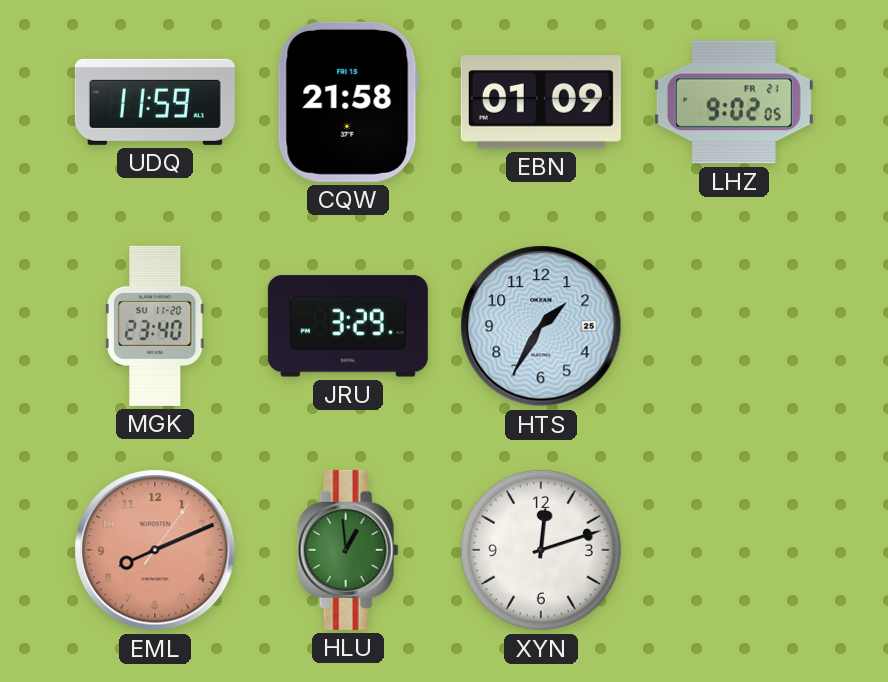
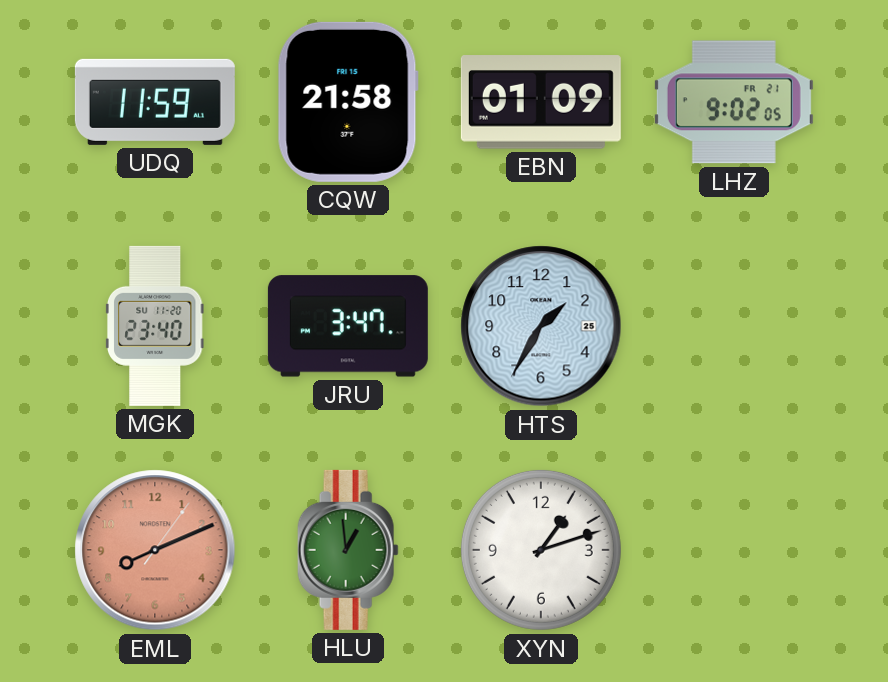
JRU: 3:29 -> 3:47 (348, 326)
XYN: 12:12 -> 1:12 (541, 550)
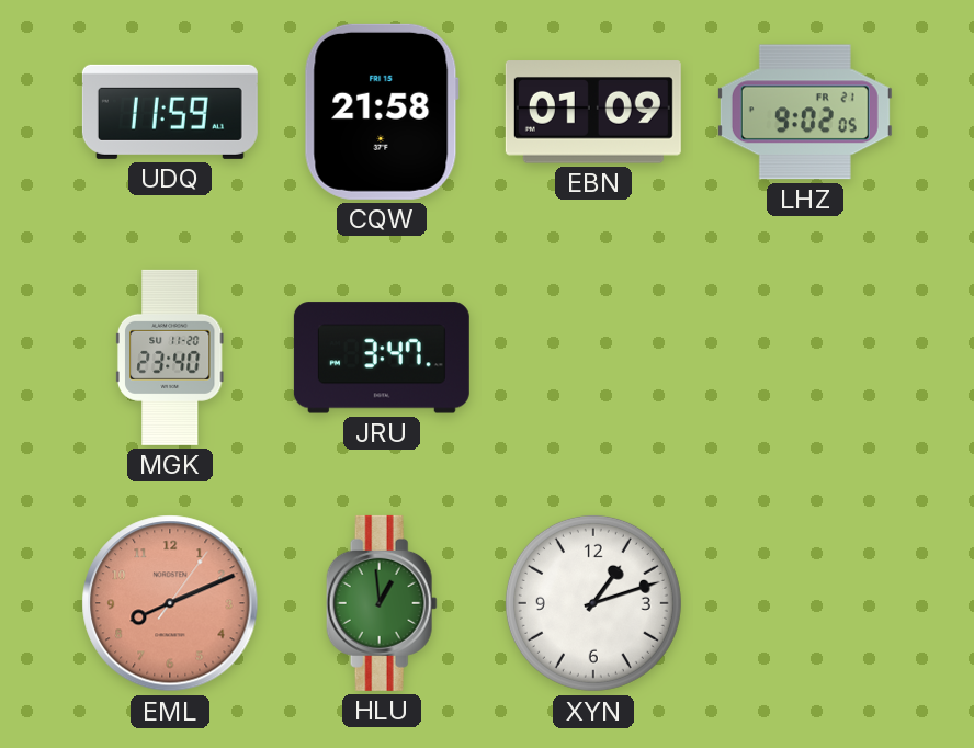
HTS: 1:35 -> none (541, 326)
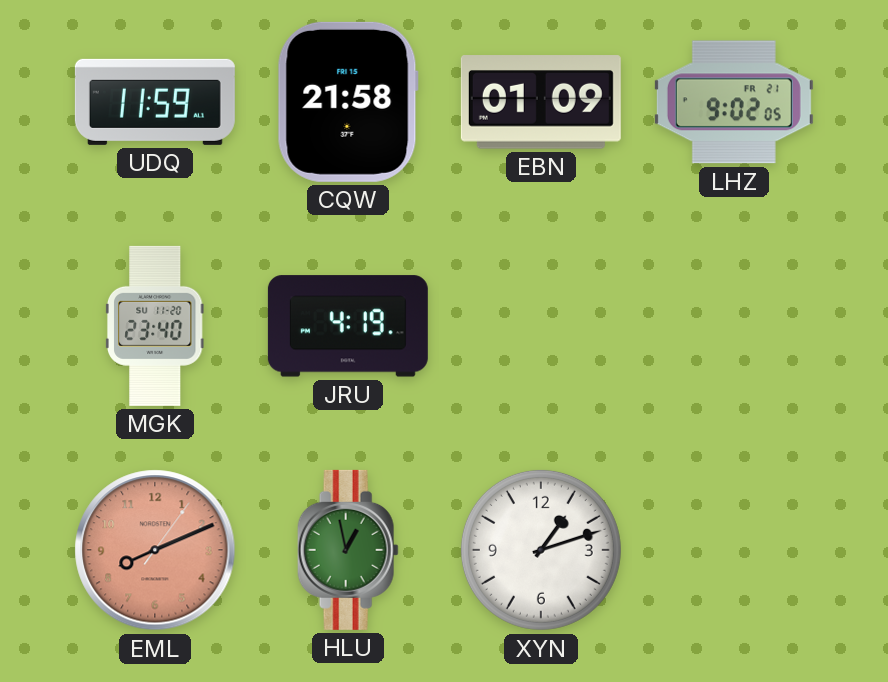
JRU: 3:47 -> 4:19 (348, 326)
HLU: 12:59 -> 12:58 (348, 550)
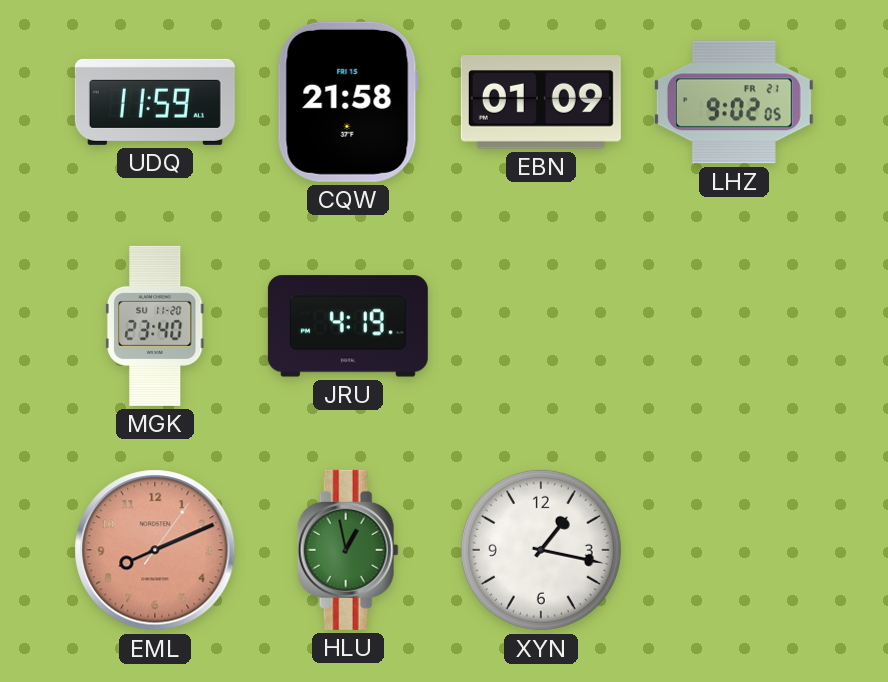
XYN: 1:12 -> 1:17 (541, 550)
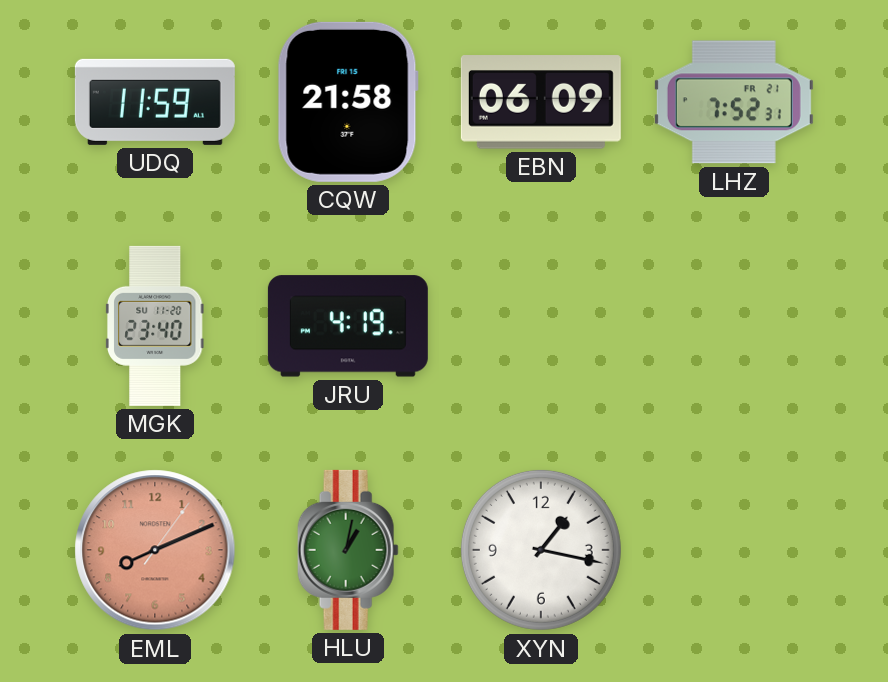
EBN: 01:09 -> 06:09 (541, 102)
LHZ: 9:02 -> 7:52 (734, 102)
HLU: 12:58 -> 1:02 (348, 550)
